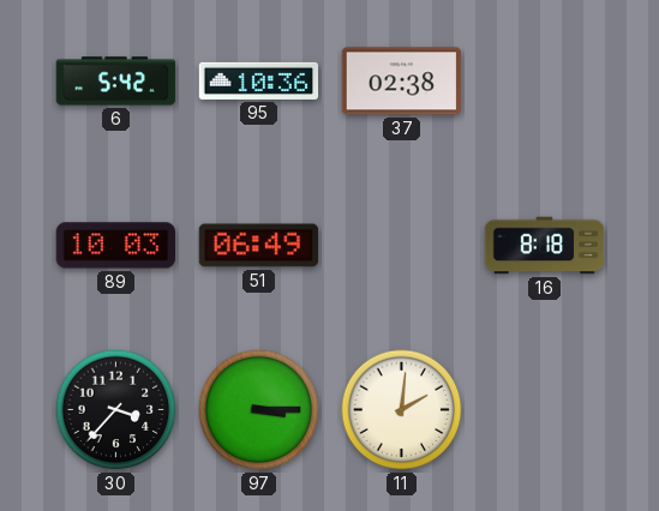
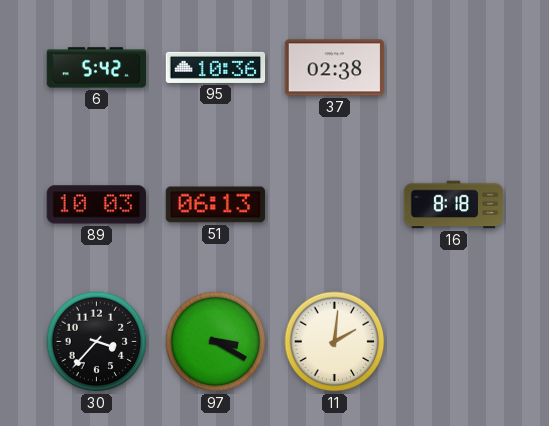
51: 06:49 -> 06:13 (216, 205)
97: 3:15 -> 3:20 (216, 342)
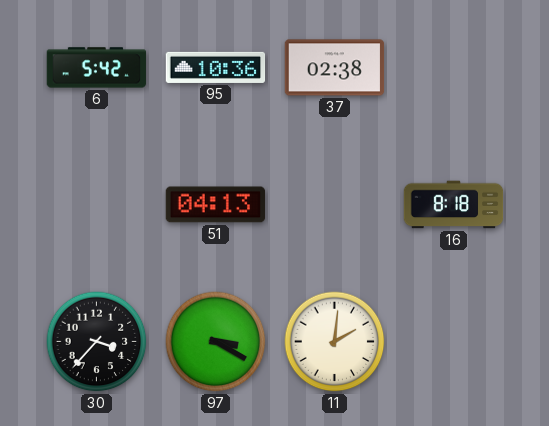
89: 10:03 -> none (96, 205)
51: 06:13 -> 04:13 (216, 205)
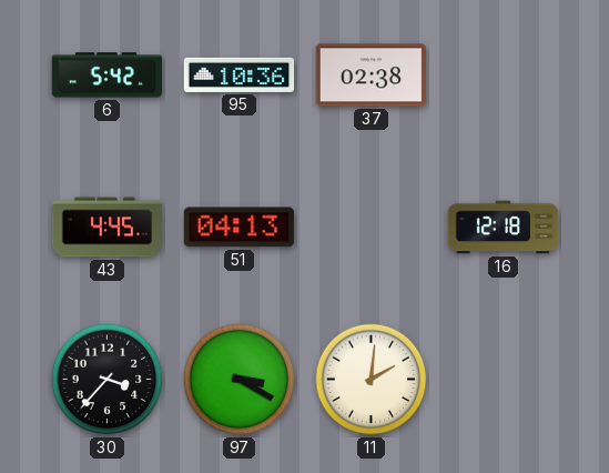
43: none -> 4:45 (108, 228)
16: 8:18 -> 12:18 (504, 228)
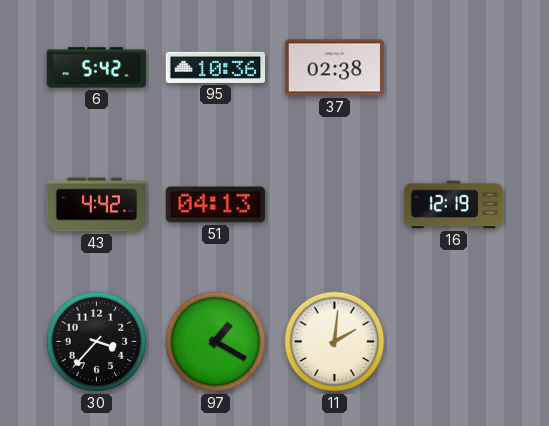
43: 4:45 -> 4:42 (97, 205)
16: 12:18 -> 12:19 (454, 205)
97: 3:20 -> 1:20 (216, 342)
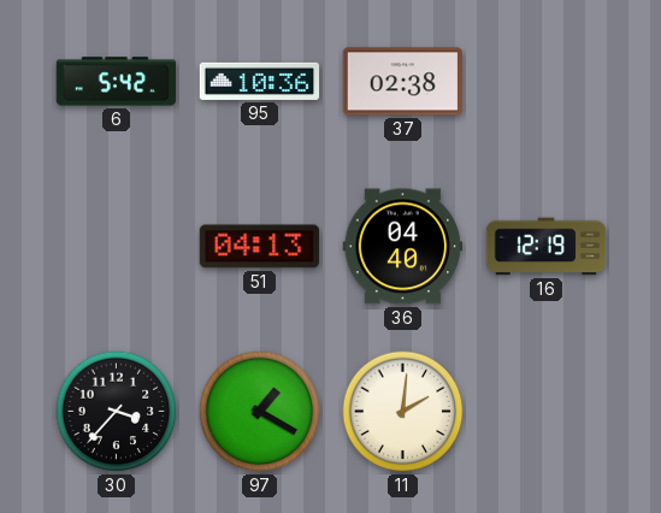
43: 4:42 -> none (97, 205)
36: none -> 04:40 (403, 247)
